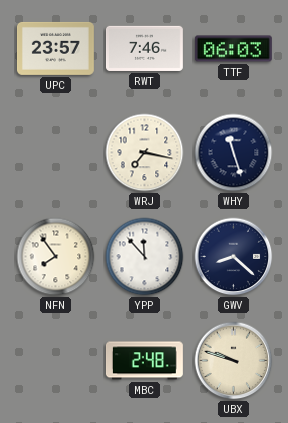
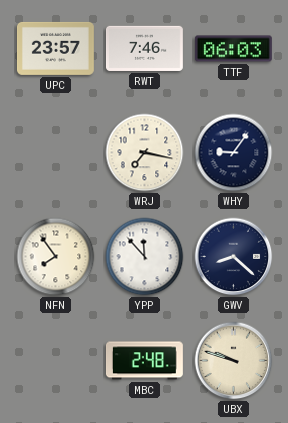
WHY: 11:27 -> 9:06 (234, 153)
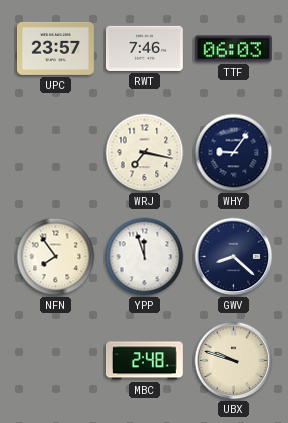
YPP: 11:53 -> 11:57 (145, 257)
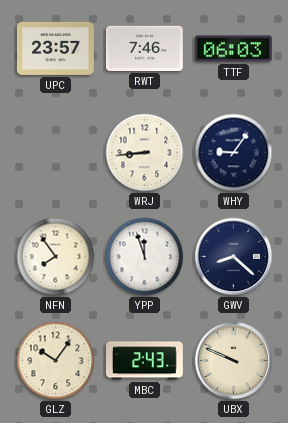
WRJ: 7:17 -> 8:44 (145, 153)
GLZ: none -> 10:06 (56, 361)
MBC: 2:48 -> 2:43 (144, 361)
UBX: 9:48 -> 9:49 (234, 361)
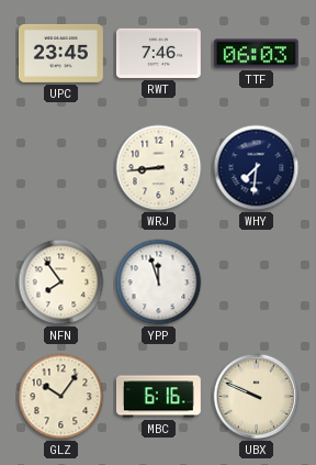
UPC: 23:57 -> 23:45 (60, 53)
WHY: 9:06 -> 7:31 (257, 168)
GWV: 8:22 -> none (234, 257)
MBC: 2:43 -> 6:16 (158, 397)
